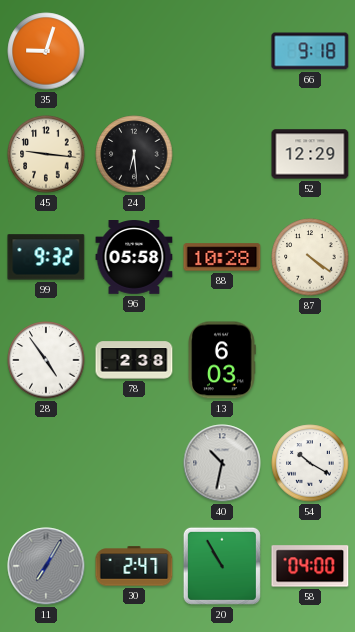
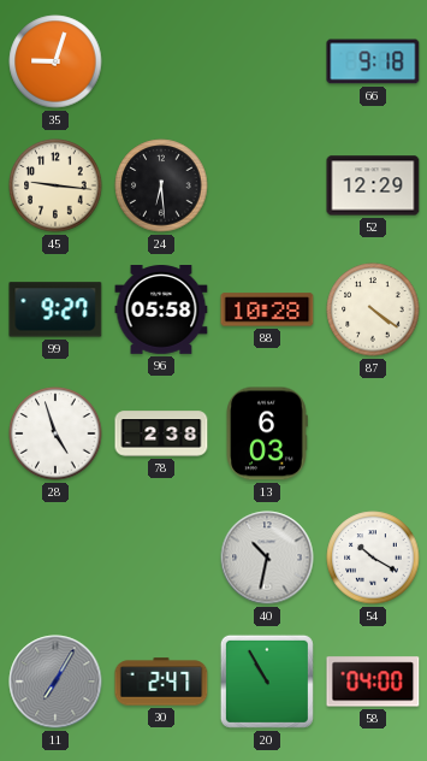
99: 9:32 -> 9:27 (55, 309)
28: 4:54 -> 4:57 (55, 433)
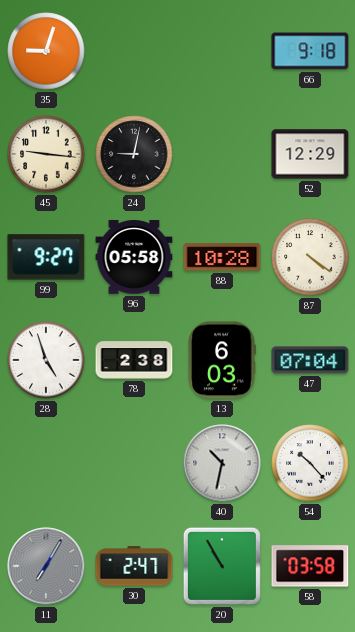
24: 6:29 -> 9:02 (134, 154)
47: none -> 07:04 (310, 360)
54: 10:20 -> 10:23 (310, 463)
58: 04:00 -> 03:58 (310, 566)
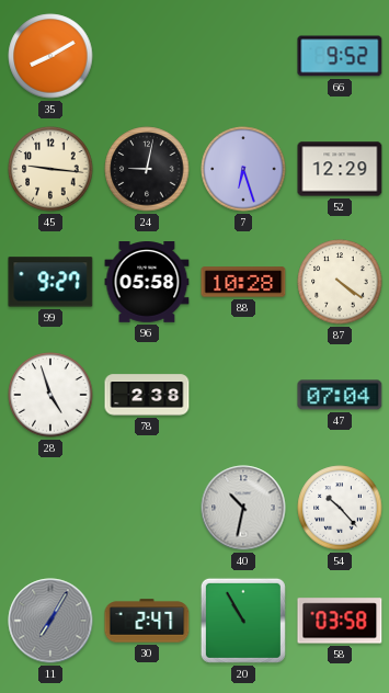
35: 9:03 -> 8:10 (50, 56)
66: 9:18 -> 9:52 (340, 56)
7: none -> 6:27 (243, 169)
13: 6:03 -> none (222, 360)
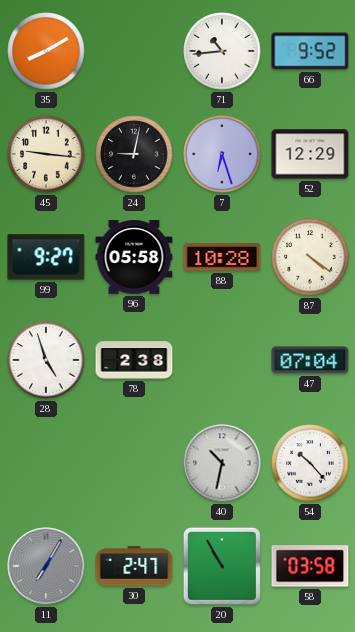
71: none -> 10:44 (222, 51)
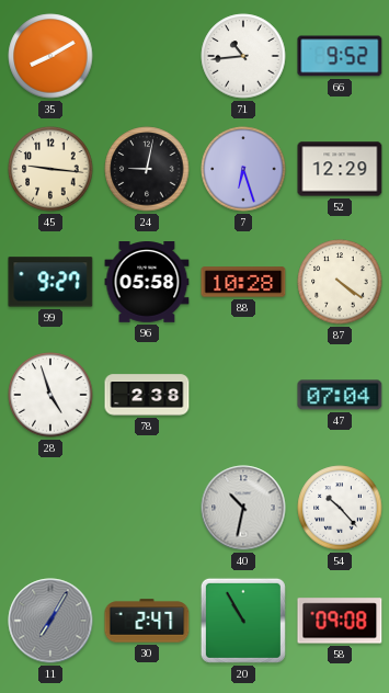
58: 03:58 -> 09:08 (340, 621)
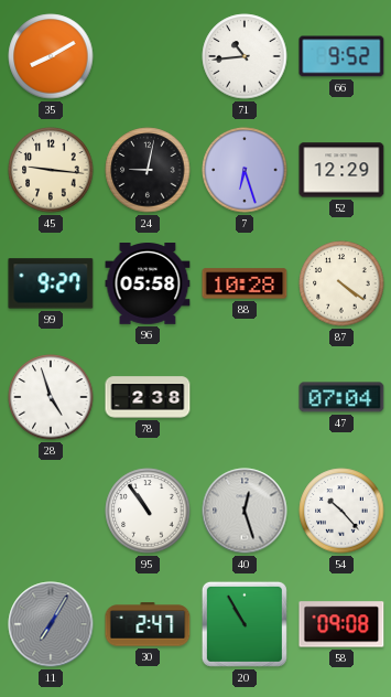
95: none -> 10:54 (148, 511)
40: 10:32 -> 12:27 (245, 511)
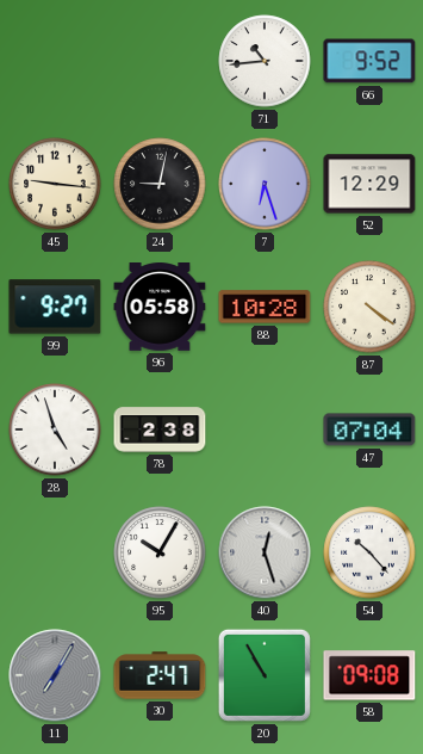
35: 8:10 -> none (51, 56)
95: 10:54 -> 10:05 (160, 552)
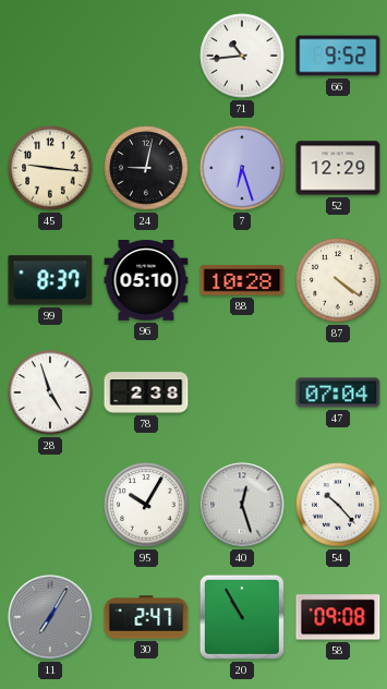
99: 9:27 -> 8:37 (50, 280)
96: 05:58 -> 05:10 (146, 281)
